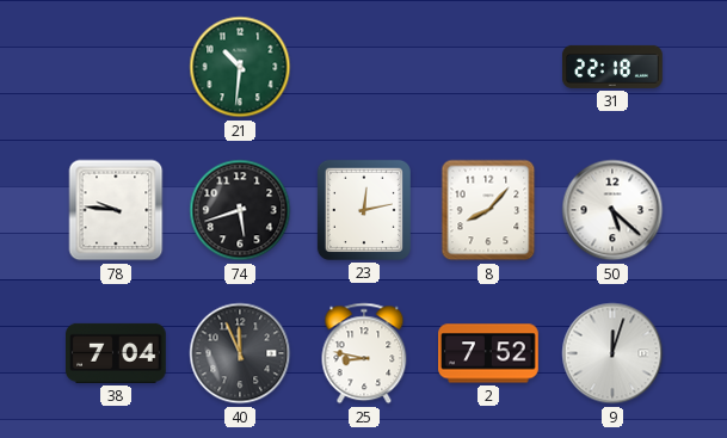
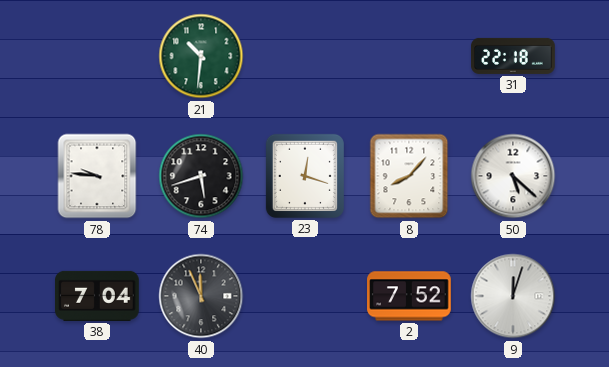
23: 12:13 -> 12:18 (305, 176)
25: 8:47 -> none (364, 353)
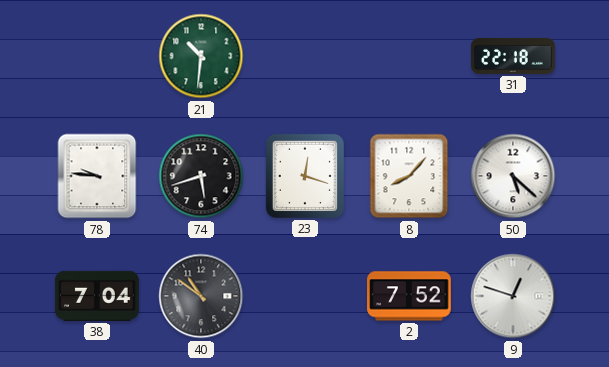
40: 11:56 -> 10:51 (201, 296)
9: 12:03 -> 12:48 (513, 296)
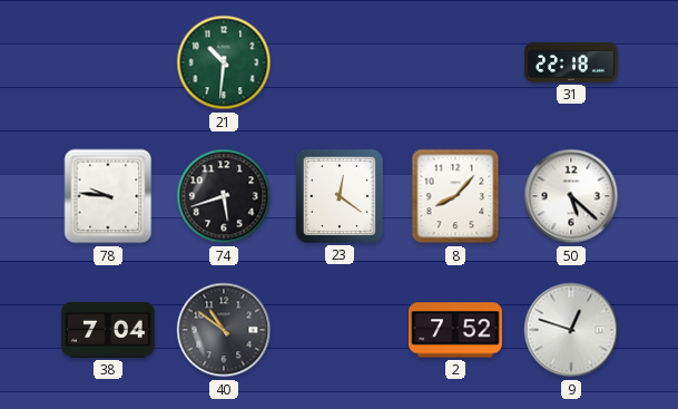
23: 12:18 -> 12:21 (340, 196)
